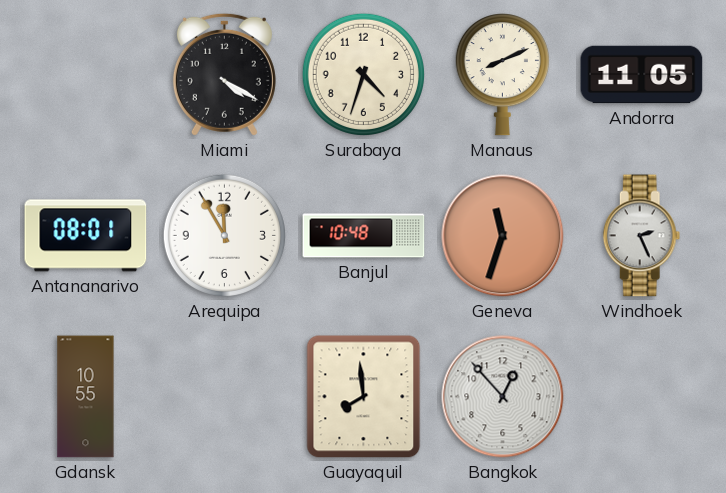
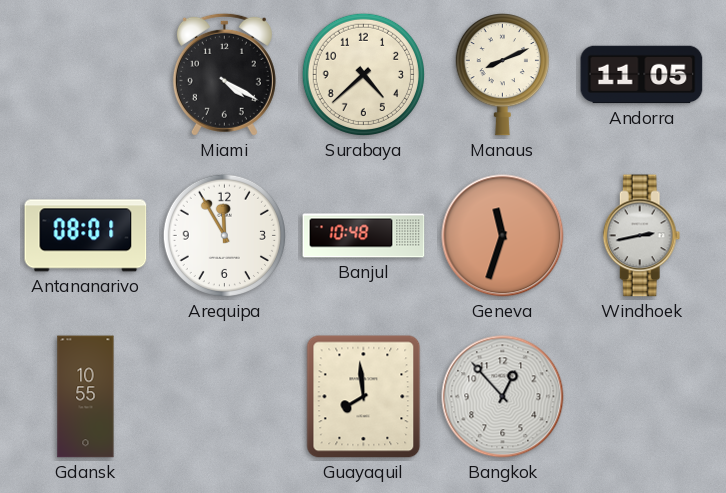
Surabaya: 4:33 -> 4:38 (363, 74)
Windhoek: 2:26 -> 2:43 (642, 236)
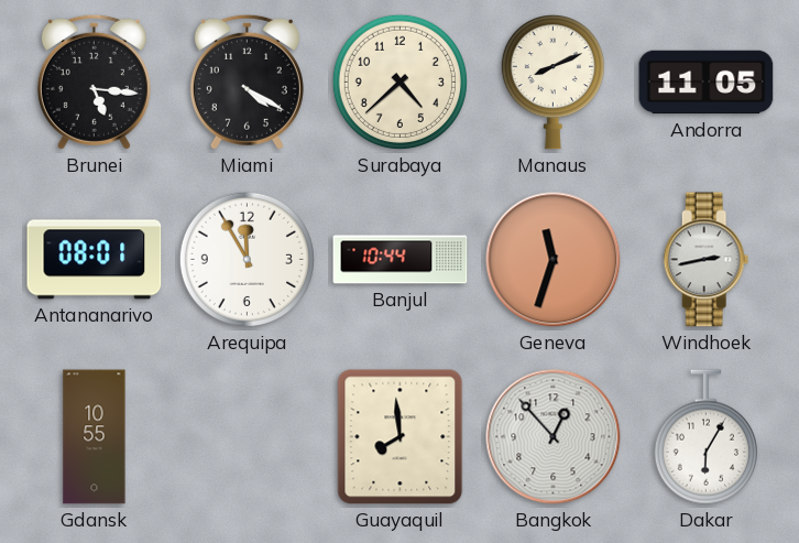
Brunei: none -> 5:16 (94, 82)
Banjul: 10:48 -> 10:44 (401, 260)
Dakar: none -> 6:05 (705, 437)
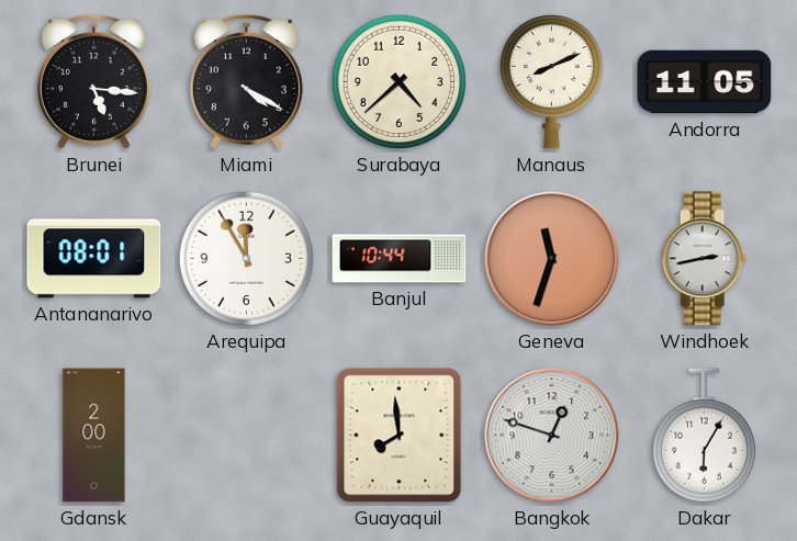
Gdansk: 10:55 -> 2:00 (94, 436)
Bangkok: 12:53 -> 12:48 (552, 436)
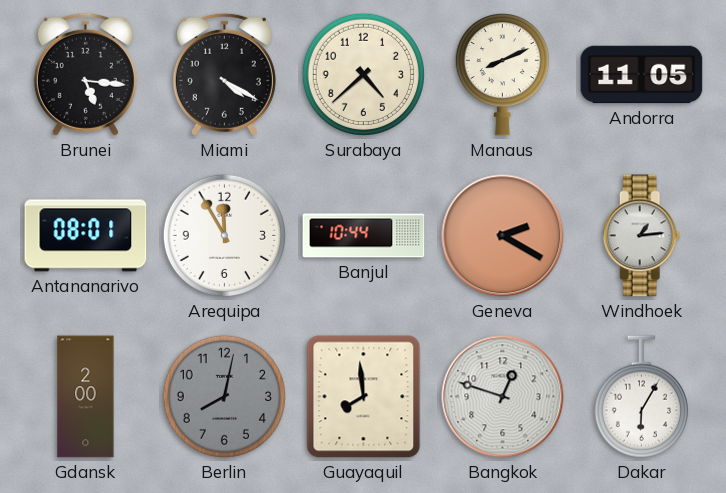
Geneva: 11:33 -> 2:20 (503, 236)
Windhoek: 2:43 -> 1:14 (642, 236)
Berlin: none -> 8:02 (224, 396)
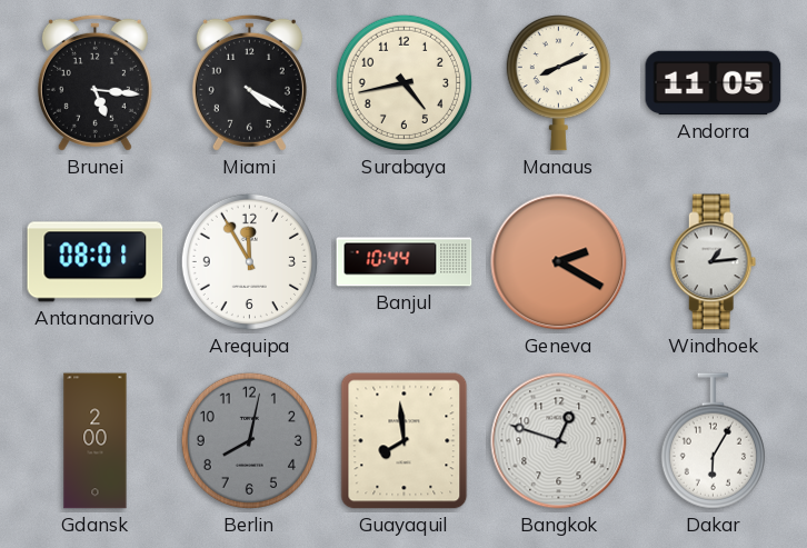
Surabaya: 4:38 -> 4:43 (403, 82)
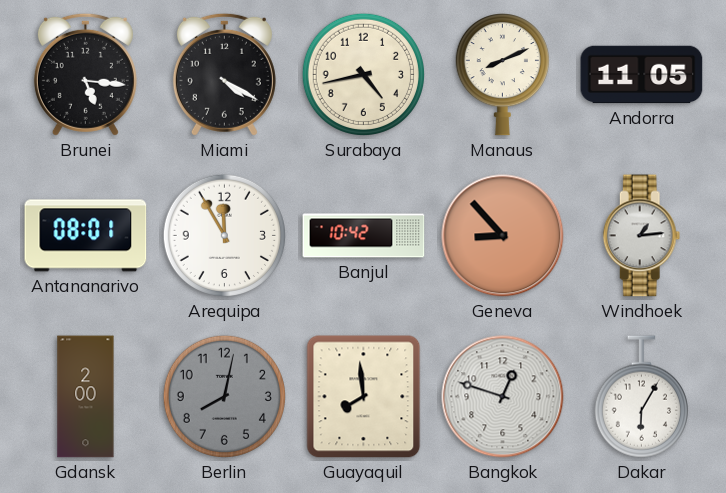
Banjul: 10:44 -> 10:42 (364, 236)
Geneva: 2:20 -> 8:53 (503, 236)
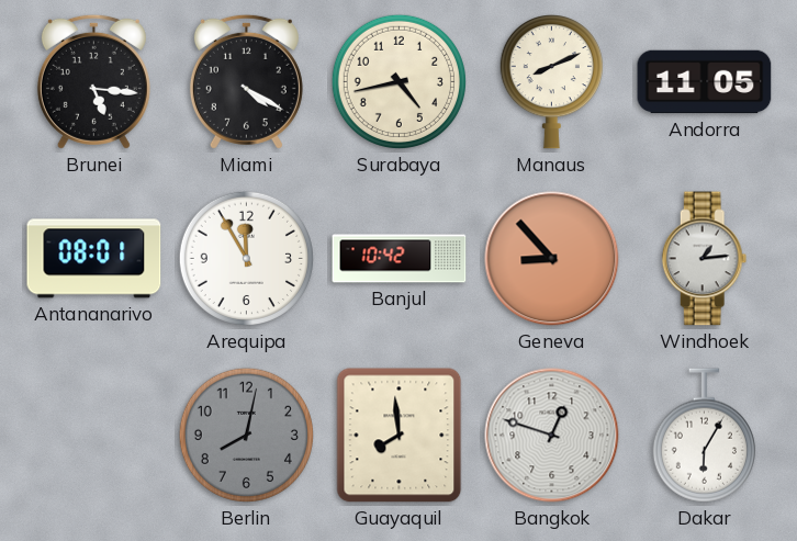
Gdansk: 2:00 -> none (86, 397)
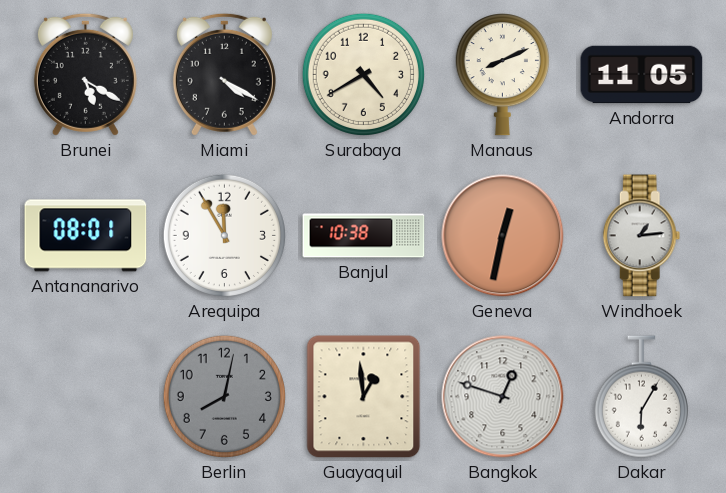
Brunei: 5:16 -> 5:20 (85, 74)
Surabaya: 4:43 -> 4:40 (363, 74)
Banjul: 10:42 -> 10:38 (364, 236)
Geneva: 8:53 -> 12:32 (503, 236)
Guayaquil: 7:59 -> 12:59 (364, 397)
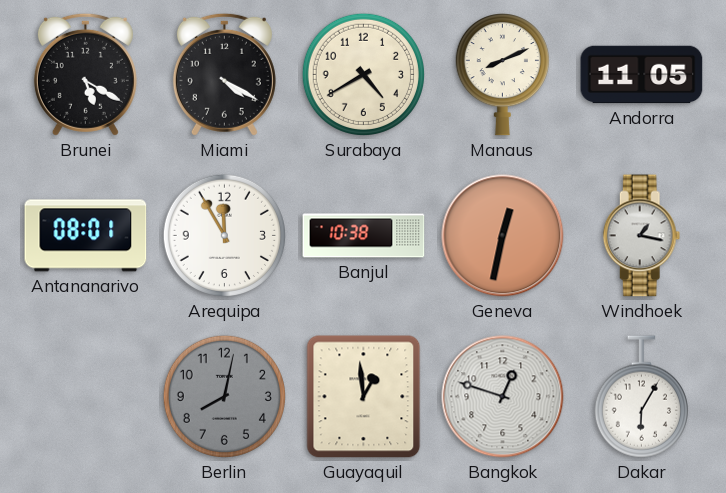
Windhoek: 1:14 -> 1:17 (642, 236)
